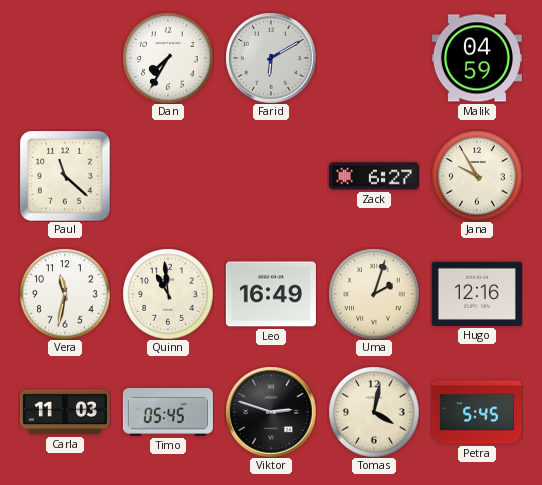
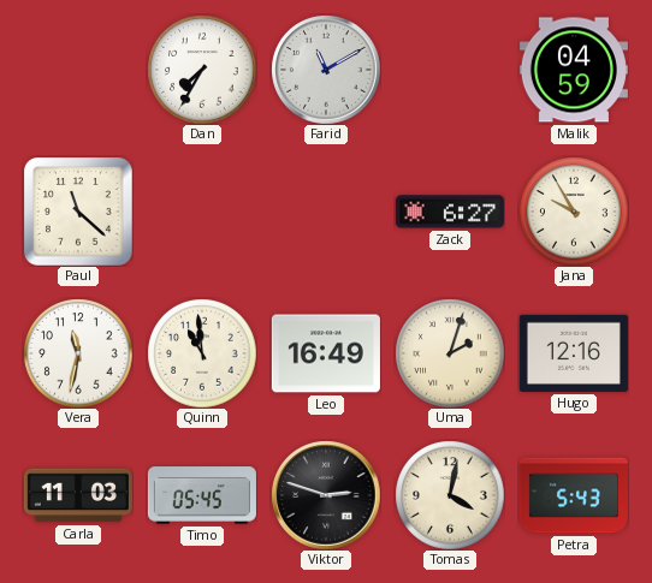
Farid: 6:10 -> 11:10 (326, 70)
Petra: 5:45 -> 5:43 (574, 495)
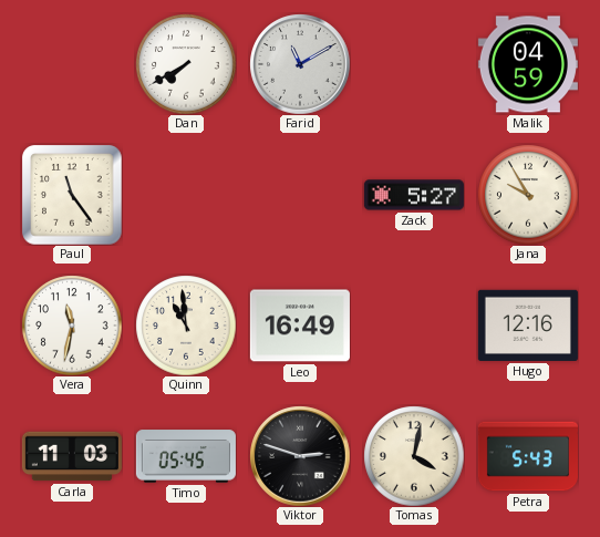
Dan: 7:35 -> 7:40 (186, 64)
Paul: 11:22 -> 11:24 (72, 195)
Zack: 6:27 -> 5:27 (414, 195)
Uma: 2:03 -> none (450, 353)
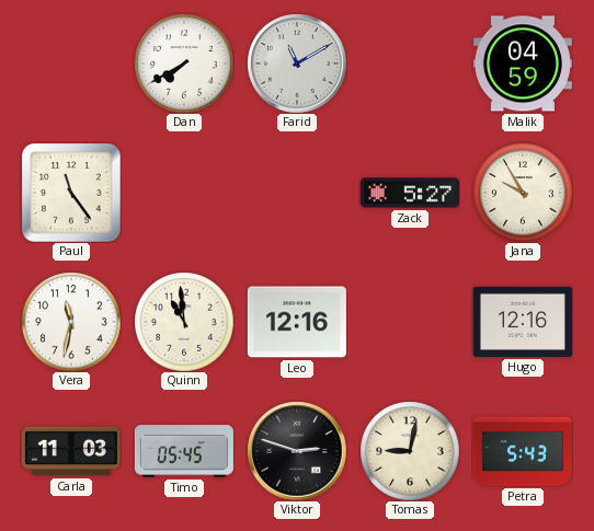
Leo: 16:49 -> 12:16 (297, 322)
Tomas: 4:02 -> 9:02 (410, 451)
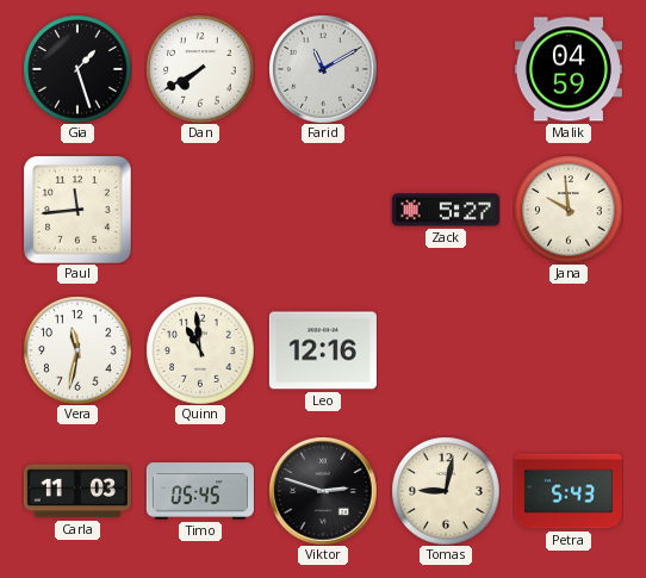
Gia: none -> 1:27 (77, 69)
Paul: 11:24 -> 11:44 (77, 210)
Jana: 9:55 -> 9:59 (569, 210)
Hugo: 12:16 -> none (523, 322)
